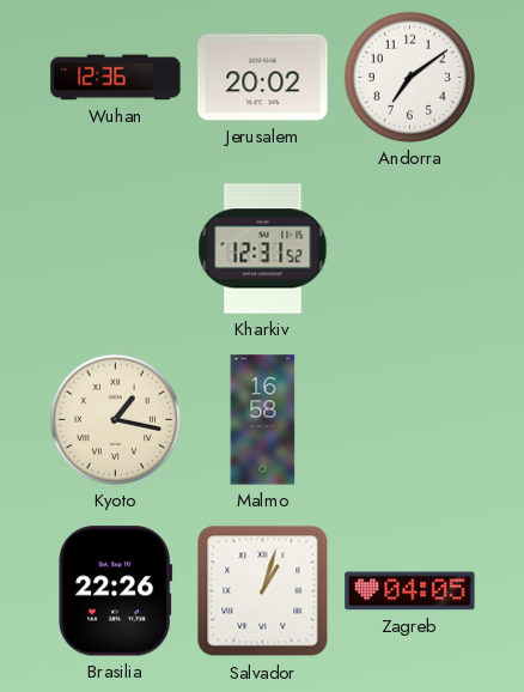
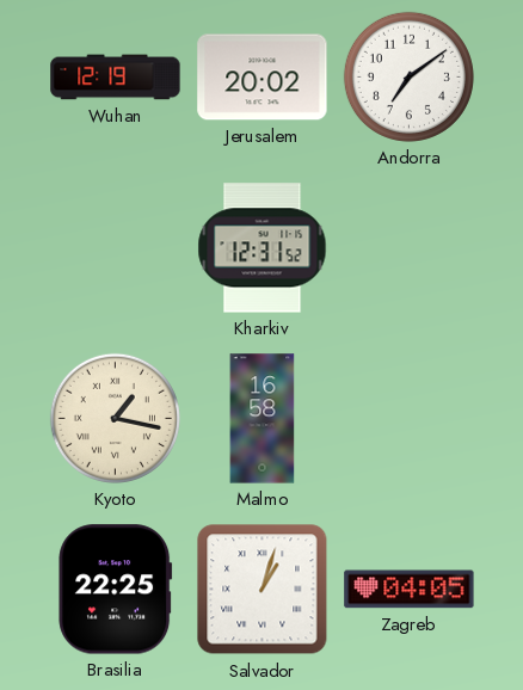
Wuhan: 12:36 -> 12:19 (116, 78)
Brasilia: 22:26 -> 22:25 (116, 590)
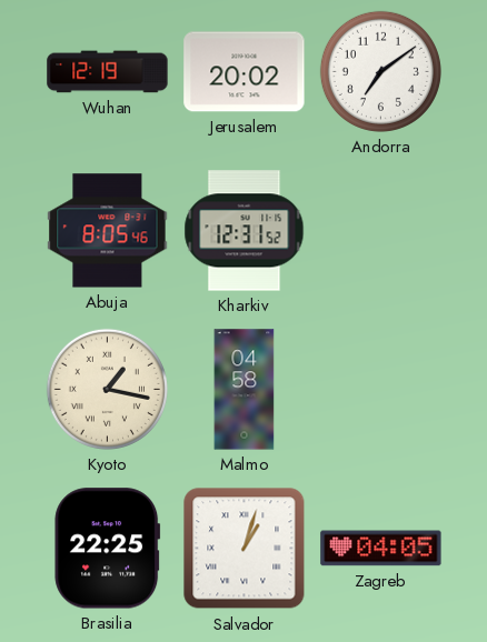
Abuja: none -> 8:05 (108, 231)
Malmo: 16:58 -> 04:58 (245, 390)
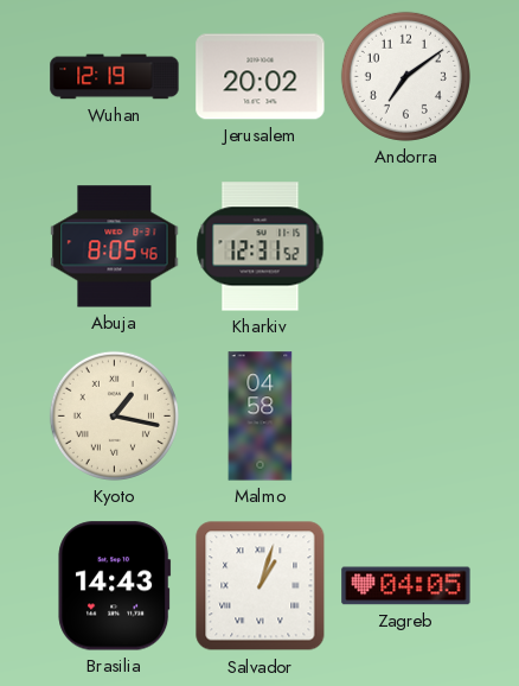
Brasilia: 22:25 -> 14:43 (115, 586)
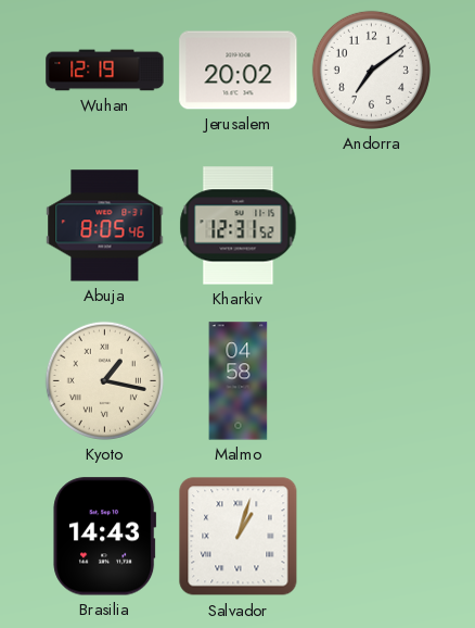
Zagreb: 04:05 -> none (406, 586)
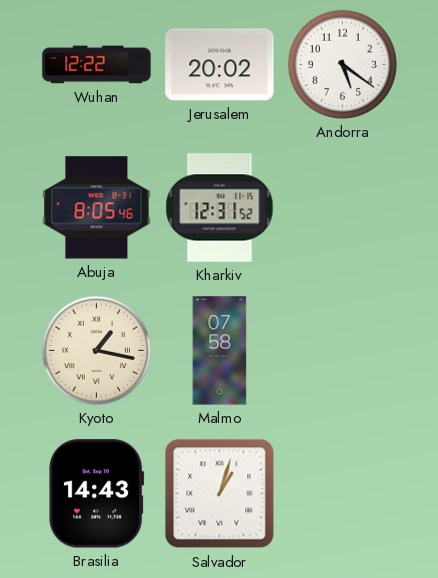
Wuhan: 12:19 -> 12:22 (97, 65)
Andorra: 7:09 -> 5:21 (342, 64)
Malmo: 04:58 -> 07:58 (220, 351)
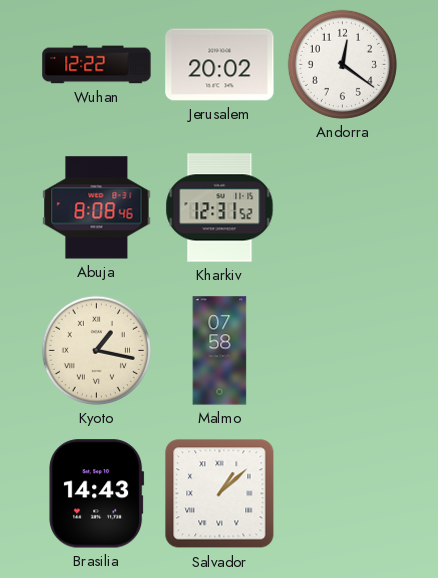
Andorra: 5:21 -> 12:21 (342, 64)
Abuja: 8:05 -> 8:08 (97, 208)
Salvador: 1:03 -> 1:08 (220, 494)
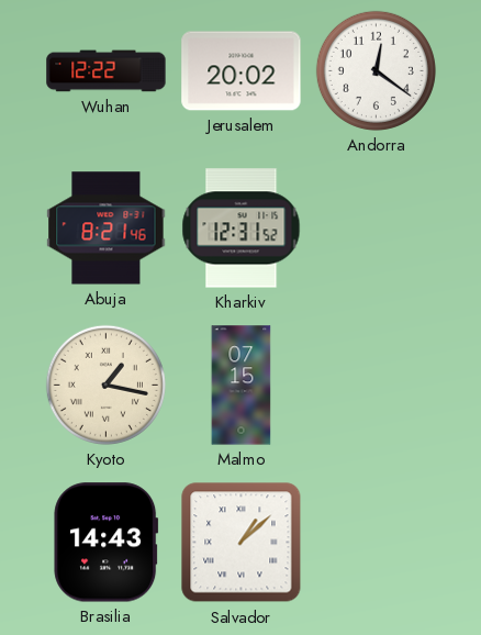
Abuja: 8:08 -> 8:21 (107, 229)
Malmo: 07:58 -> 07:15 (242, 386)
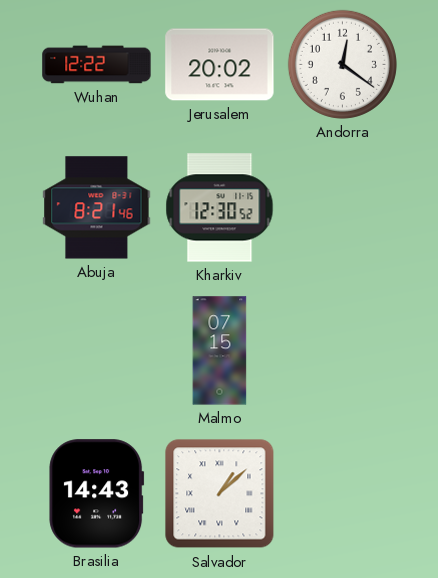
Kharkiv: 12:31 -> 12:30 (220, 208)
Kyoto: 1:17 -> none (105, 385)
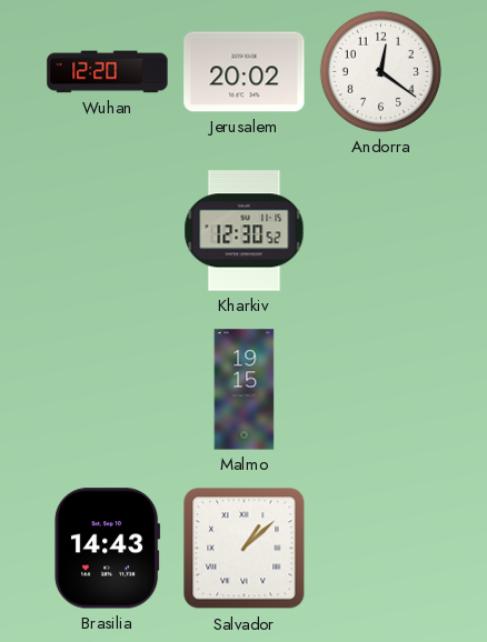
Wuhan: 12:22 -> 12:20 (108, 72)
Abuja: 8:21 -> none (97, 208)
Malmo: 07:15 -> 19:15 (245, 390)
